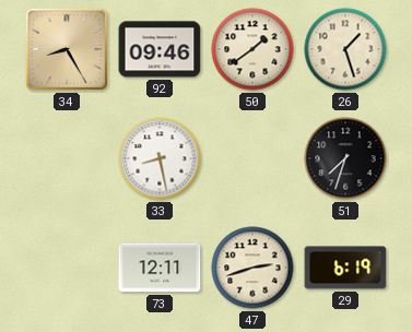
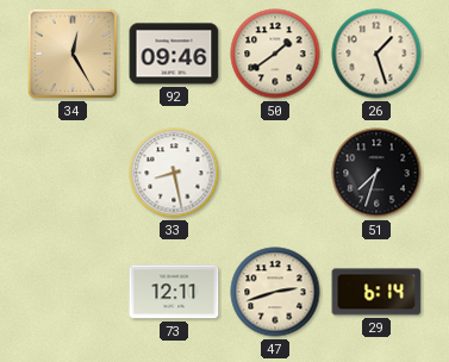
34: 8:25 -> 12:25 (73, 54)
29: 6:19 -> 6:14 (376, 292)
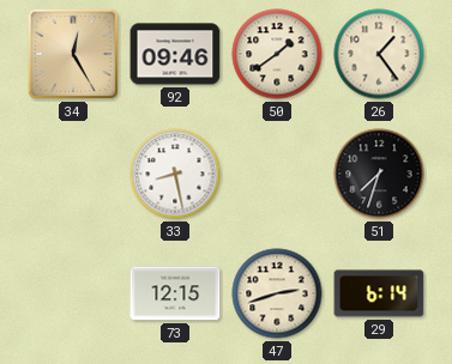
26: 1:27 -> 1:24 (379, 54)
73: 12:11 -> 12:15 (175, 293)
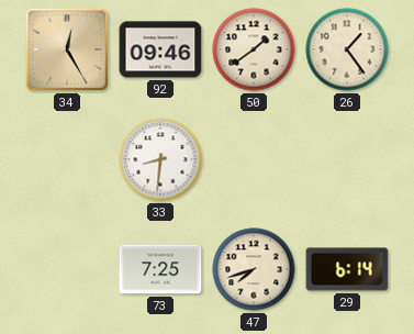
33: 8:28 -> 8:31 (160, 159)
51: 7:33 -> none (379, 174)
73: 12:15 -> 7:25 (160, 269)
47: 2:42 -> 7:42 (254, 269)
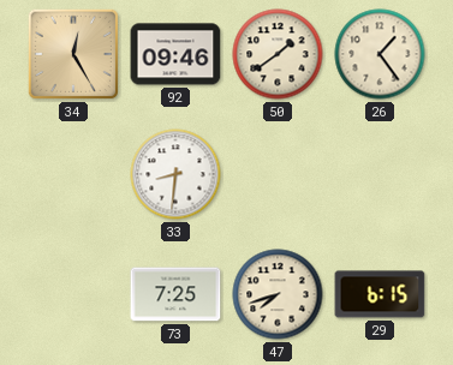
29: 6:14 -> 6:15 (380, 294)
